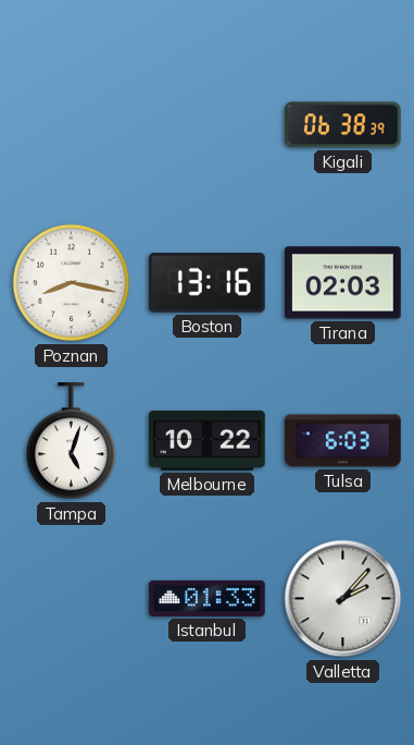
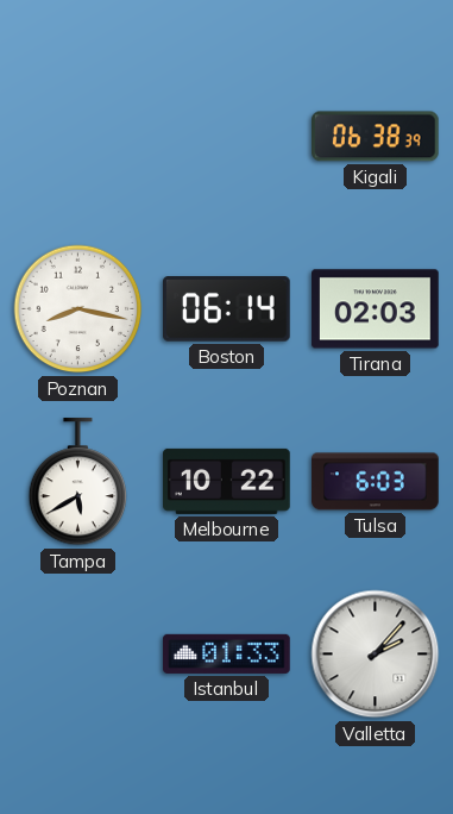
Boston: 13:16 -> 06:14 (227, 309)
Tampa: 5:03 -> 5:40 (78, 482)
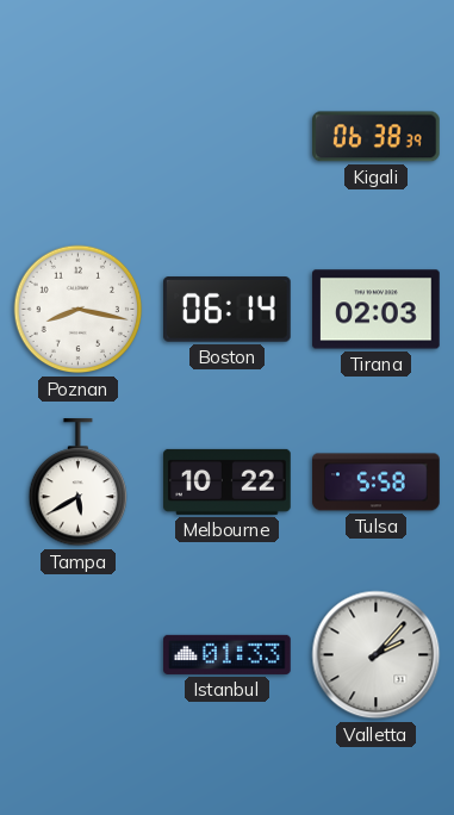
Tulsa: 6:03 -> 5:58 (377, 483)
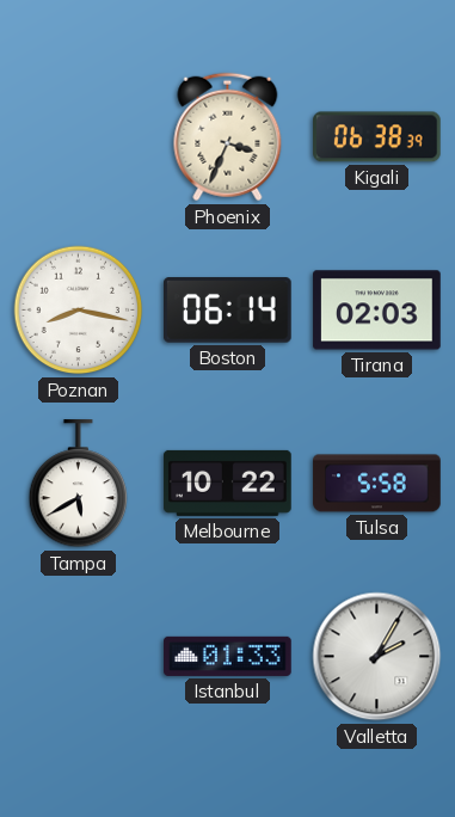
Phoenix: none -> 3:34 (228, 137)
Valletta: 2:07 -> 2:05 (377, 657)
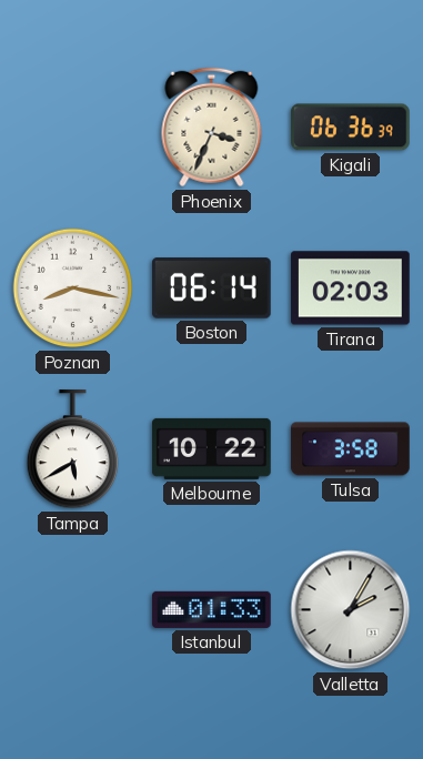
Kigali: 06:38 -> 06:36 (351, 128)
Tulsa: 5:58 -> 3:58 (351, 449)
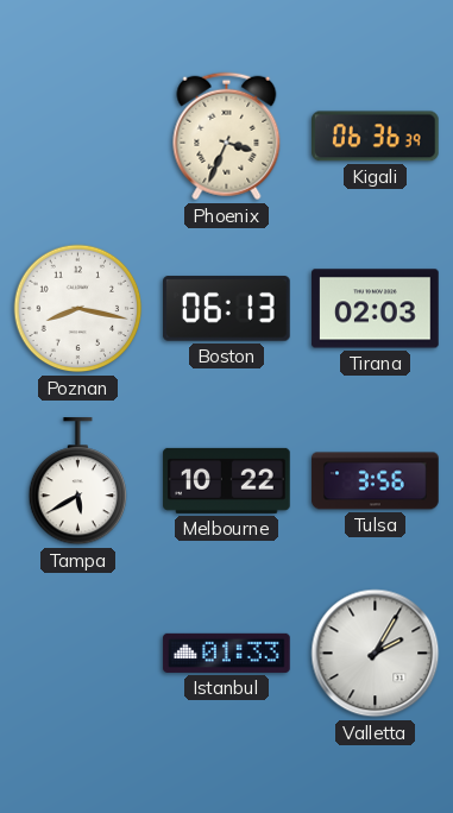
Boston: 06:14 -> 06:13 (227, 309)
Tulsa: 3:58 -> 3:56 (376, 481)
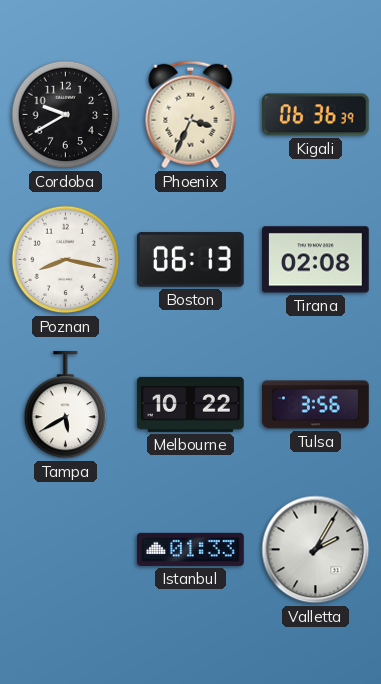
Cordoba: none -> 9:40 (66, 115)
Tirana: 02:03 -> 02:08 (316, 260)
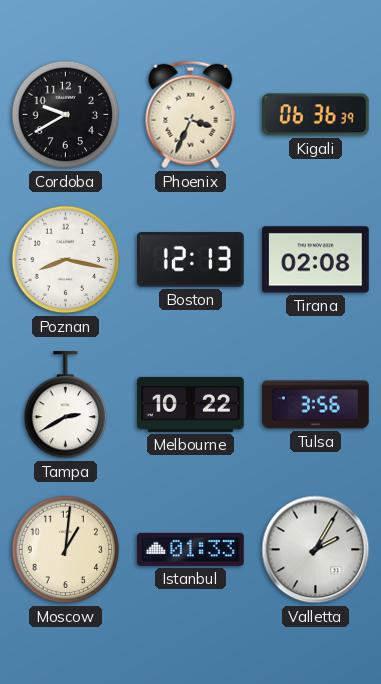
Boston: 06:13 -> 12:13 (191, 260)
Tampa: 5:40 -> 2:40 (66, 405)
Moscow: none -> 1:01 (66, 550)
